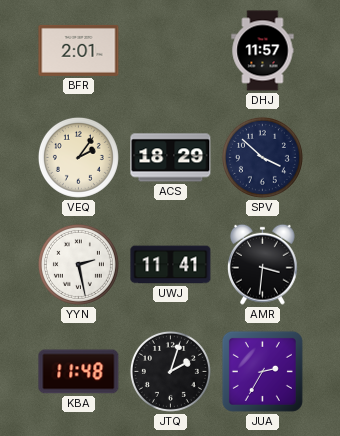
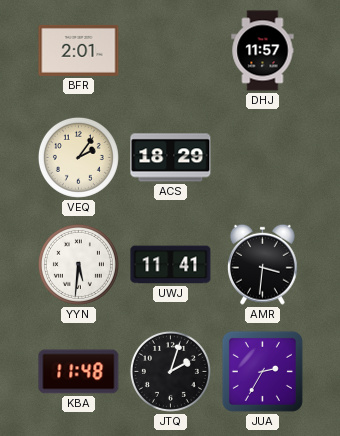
SPV: 3:52 -> none (262, 157)
YYN: 2:28 -> 5:31 (78, 264)
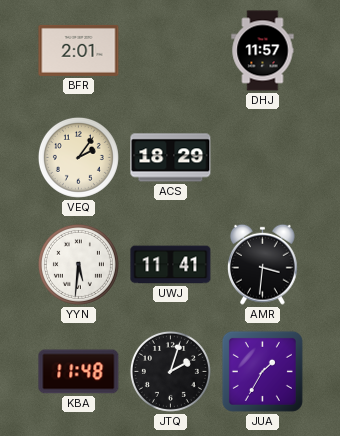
JUA: 2:35 -> 1:35 (262, 371)
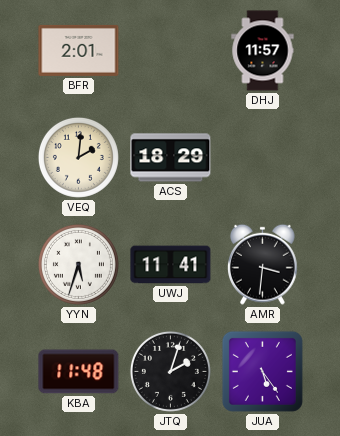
VEQ: 2:06 -> 2:01 (78, 157)
YYN: 5:31 -> 5:33 (78, 264)
JUA: 1:35 -> 5:24 (262, 371)
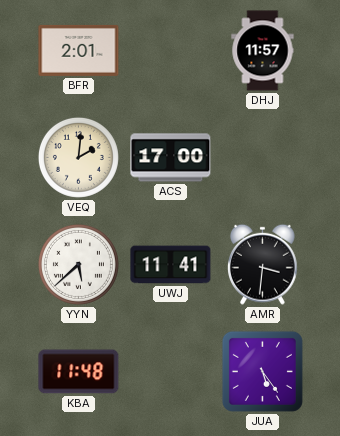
ACS: 18:29 -> 17:00 (171, 158)
YYN: 5:33 -> 5:38 (78, 264)
JTQ: 2:03 -> none (170, 371)
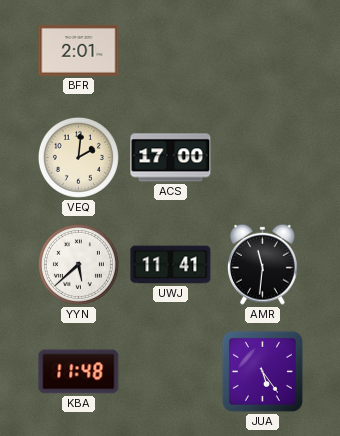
DHJ: 11:57 -> none (263, 51)
AMR: 3:31 -> 11:31 (263, 264)
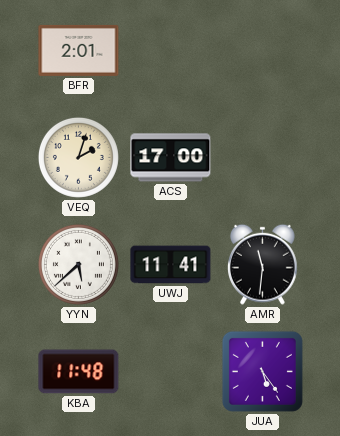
VEQ: 2:01 -> 2:03 (78, 157)
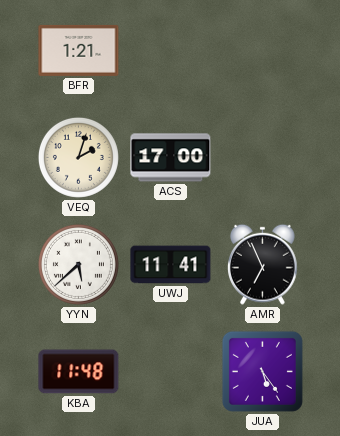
BFR: 2:01 -> 1:21 (79, 50)
AMR: 11:31 -> 6:56 (263, 264)
